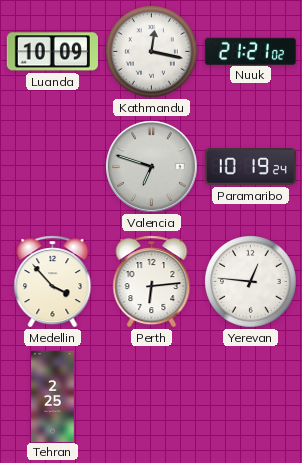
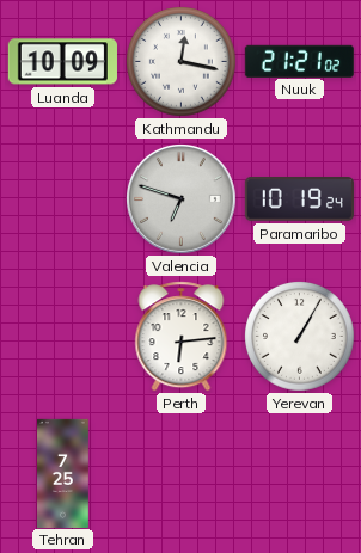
Medellin: 3:53 -> none (53, 282)
Yerevan: 12:46 -> 1:05 (300, 337)
Tehran: 2:25 -> 7:25 (63, 473)
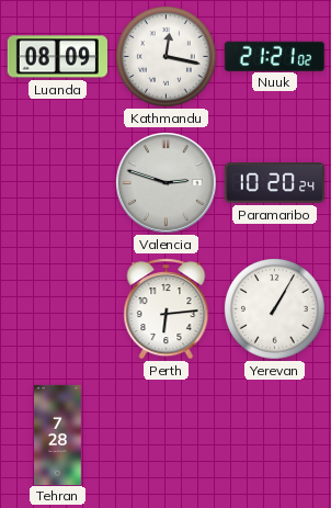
Luanda: 10:09 -> 08:09 (57, 57)
Valencia: 6:48 -> 2:48 (165, 182)
Paramaribo: 10:19 -> 10:20 (274, 183)
Tehran: 7:25 -> 7:28 (58, 434)
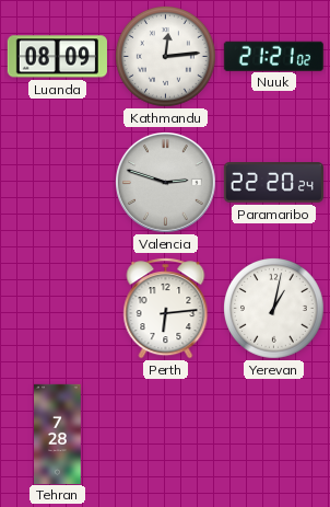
Kathmandu: 12:17 -> 12:14 (166, 57)
Paramaribo: 10:20 -> 22:20 (273, 183)
Yerevan: 1:05 -> 1:02 (274, 309)
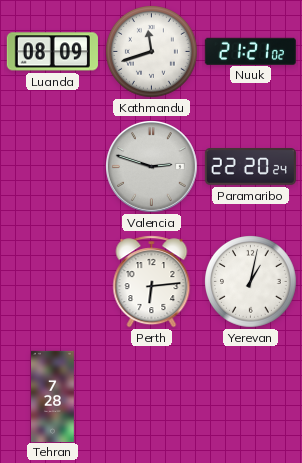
Kathmandu: 12:14 -> 11:42 (152, 52)
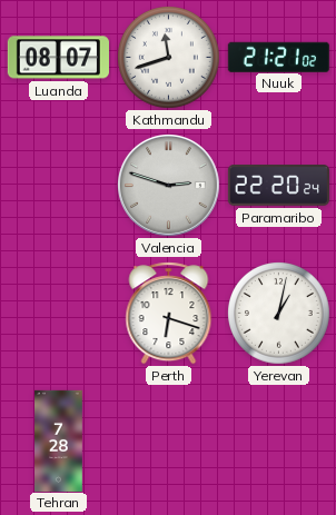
Luanda: 08:09 -> 08:07 (58, 58)
Perth: 6:14 -> 6:18 (169, 314)
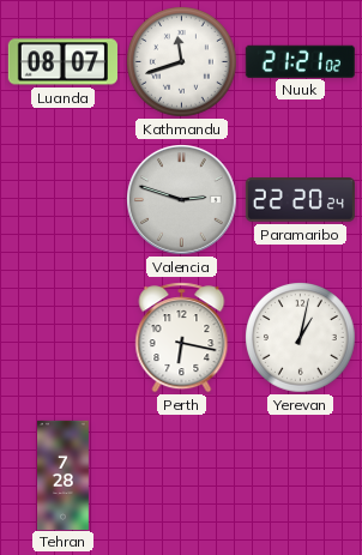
Perth: 6:18 -> 6:17 (182, 338)
